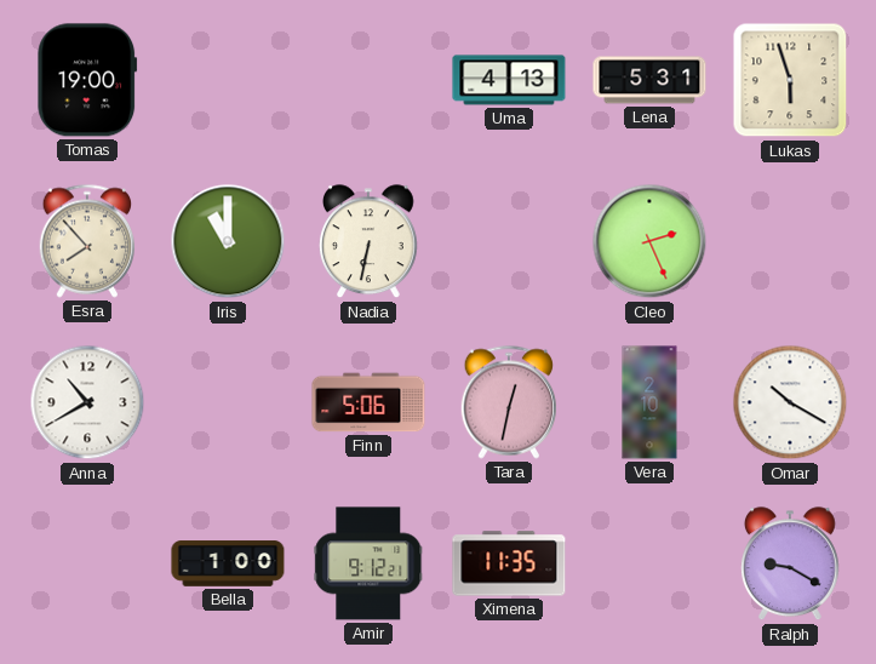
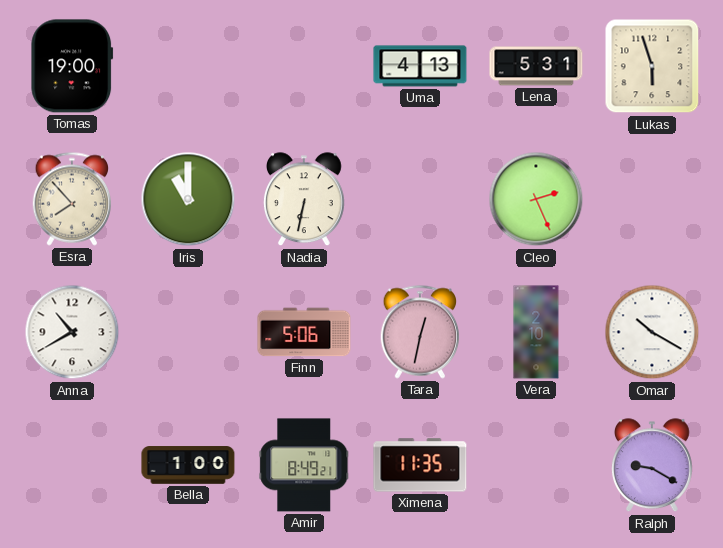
Amir: 9:12 -> 8:49 (304, 465)
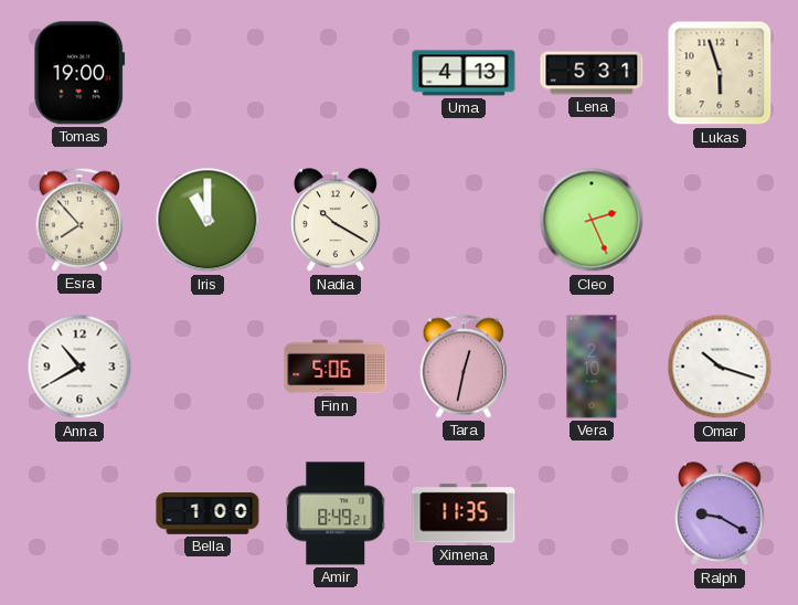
Nadia: 6:32 -> 10:20 (336, 221)
Omar: 10:20 -> 10:18 (720, 367)
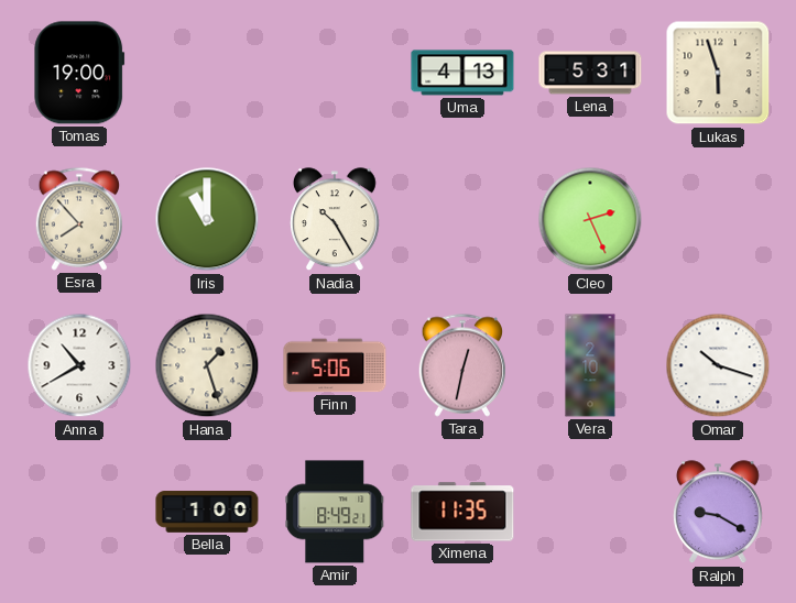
Nadia: 10:20 -> 10:25 (335, 220)
Hana: none -> 1:27 (207, 365)
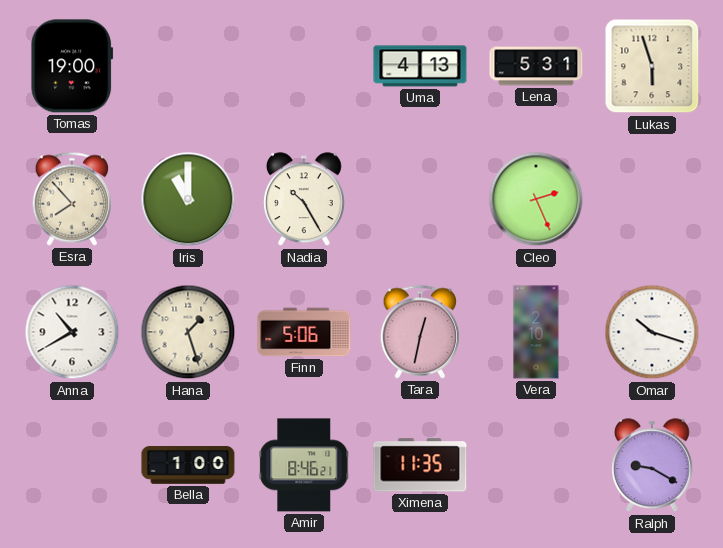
Amir: 8:49 -> 8:46 (304, 465)
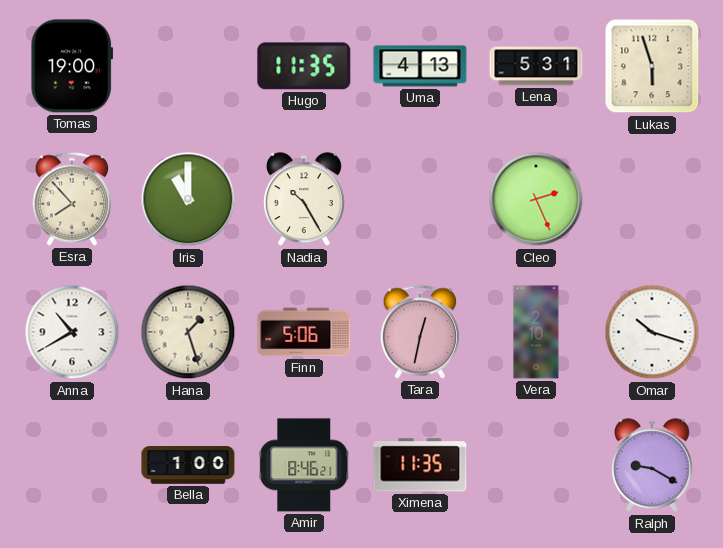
Hugo: none -> 11:35 (304, 66)
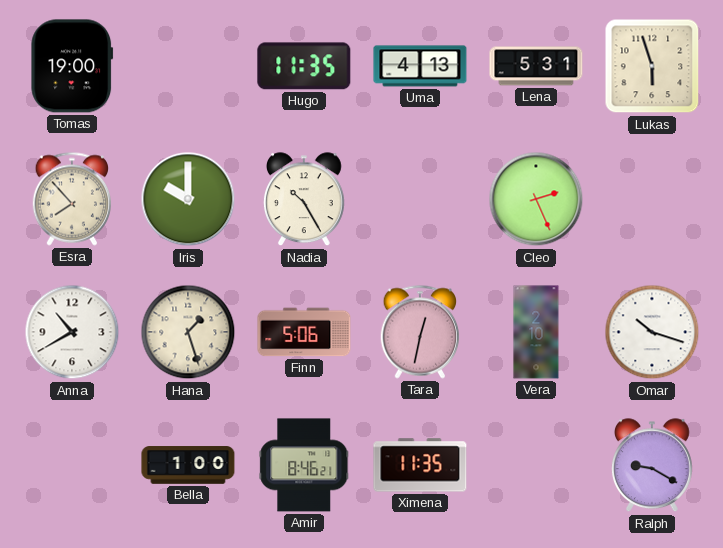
Iris: 11:00 -> 10:00 (188, 199)
